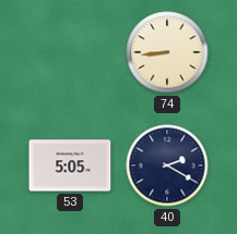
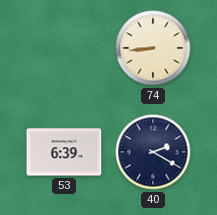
53: 5:05 -> 6:39 (64, 152)
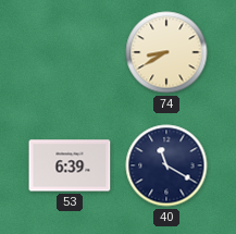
74: 8:44 -> 8:40 (166, 52)
40: 2:20 -> 11:20 (166, 165)
